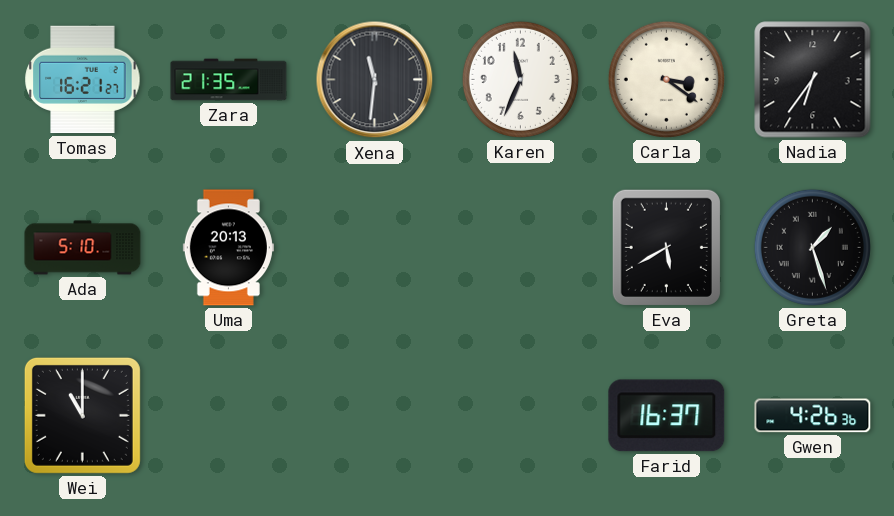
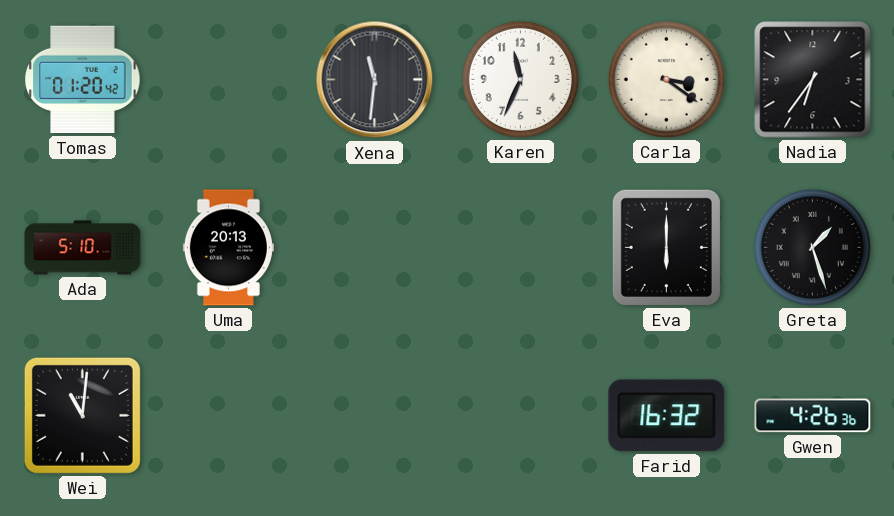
Tomas: 16:21 -> 01:20 (83, 80)
Zara: 21:35 -> none (229, 80)
Eva: 5:40 -> 6:00 (666, 247)
Wei: 11:00 -> 11:01 (82, 415)
Farid: 16:37 -> 16:32 (667, 416)
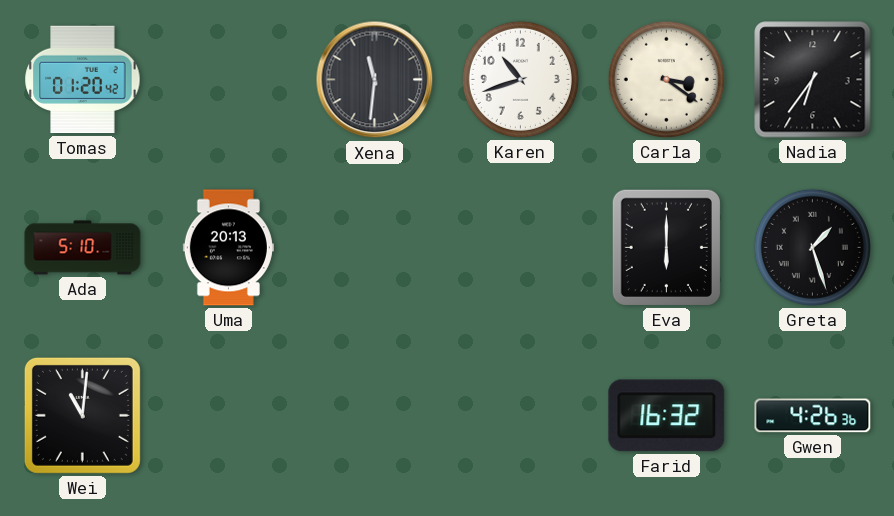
Karen: 11:34 -> 10:42 (520, 79)
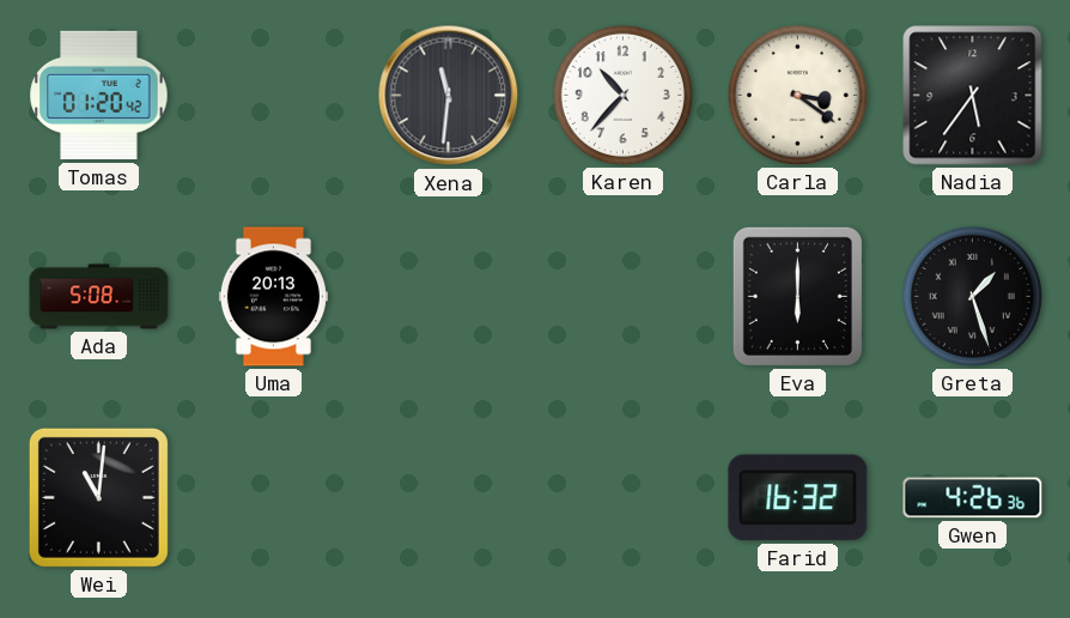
Karen: 10:42 -> 10:37 (622, 95)
Nadia: 6:36 -> 5:36 (973, 96)
Ada: 5:10 -> 5:08 (99, 297)
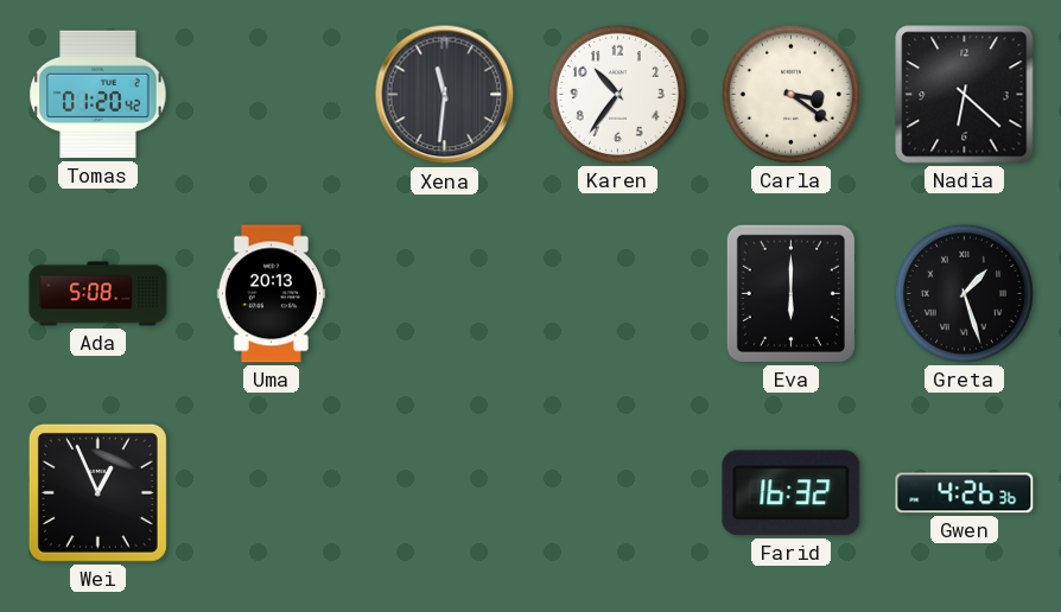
Karen: 10:37 -> 10:36 (617, 94)
Nadia: 5:36 -> 6:22 (965, 95)
Wei: 11:01 -> 12:56 (97, 492)
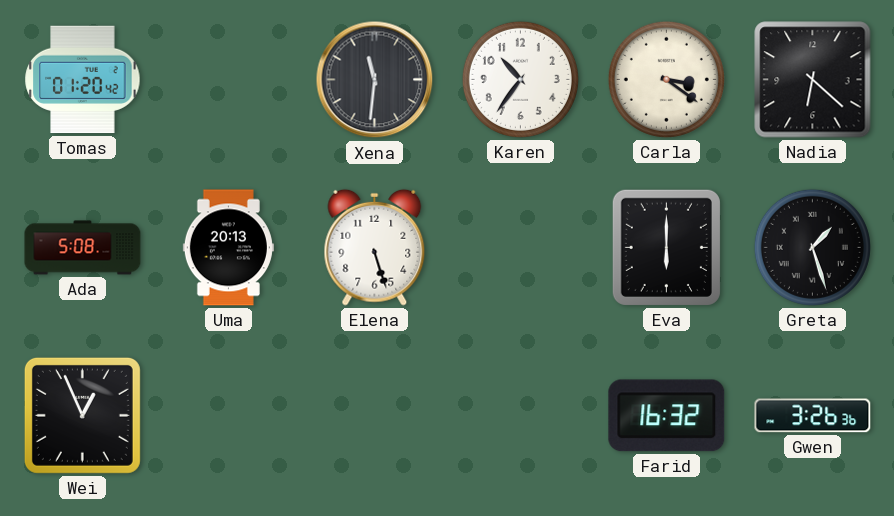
Elena: none -> 5:27 (375, 247)
Gwen: 4:26 -> 3:26 (813, 416)
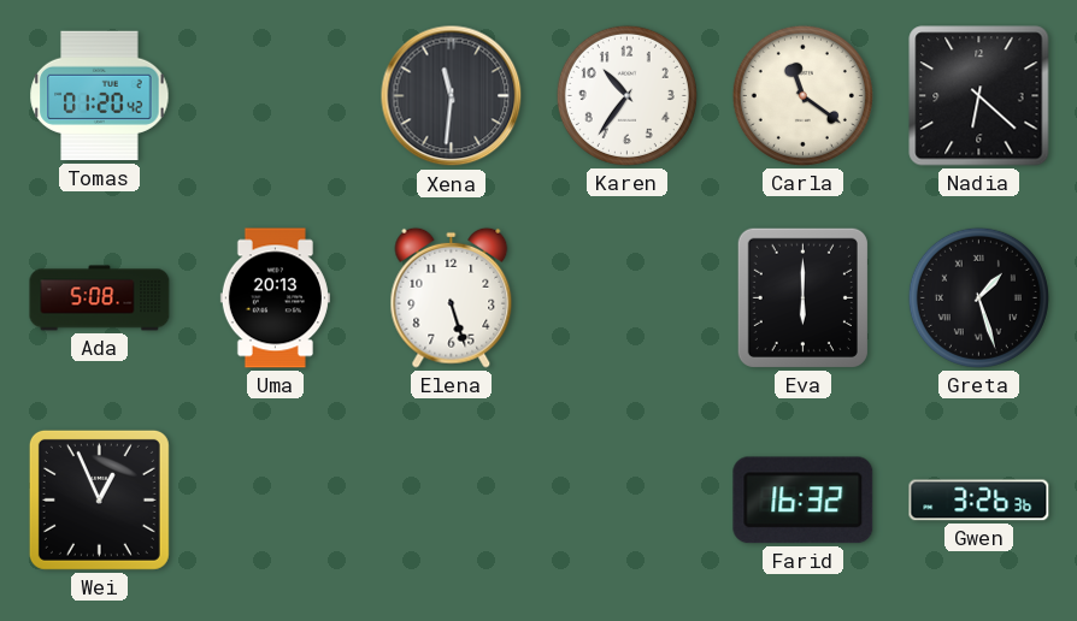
Carla: 3:21 -> 11:21 (802, 95)
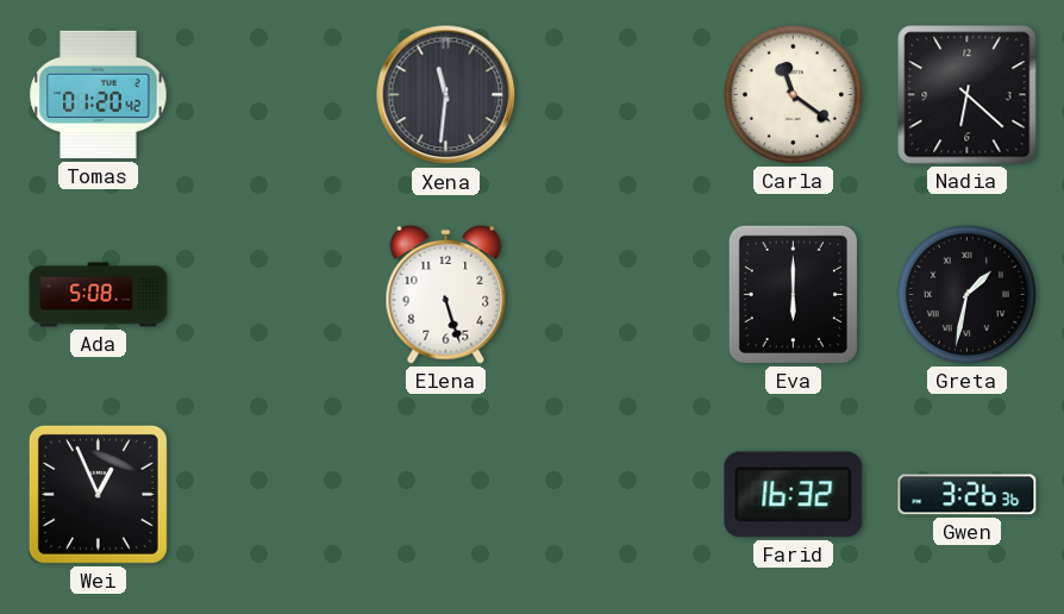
Karen: 10:36 -> none (626, 95)
Uma: 20:13 -> none (275, 298)
Greta: 1:27 -> 1:32 (966, 294)
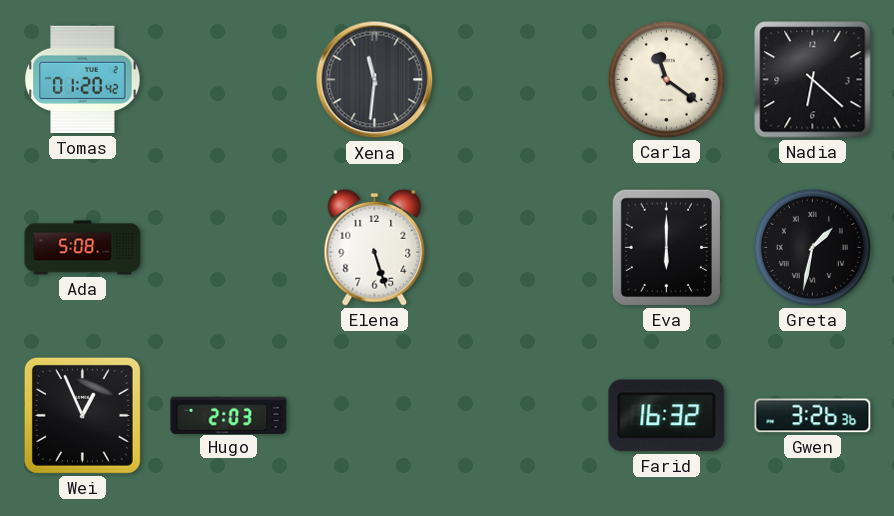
Hugo: none -> 2:03 (229, 415)
